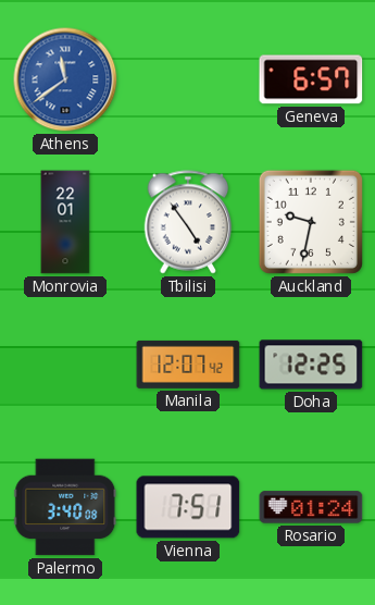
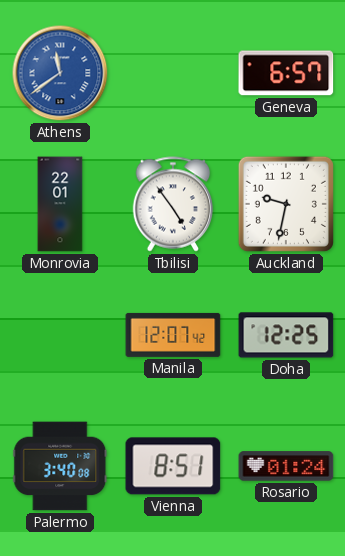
Vienna: 7:51 -> 8:51 (173, 466)
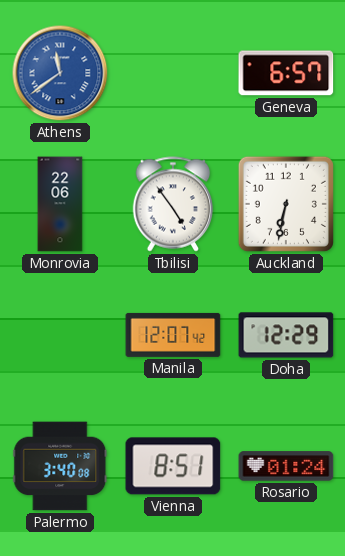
Monrovia: 22:01 -> 22:06 (60, 204)
Auckland: 9:32 -> 6:32 (286, 204)
Doha: 12:25 -> 12:29 (286, 335)
